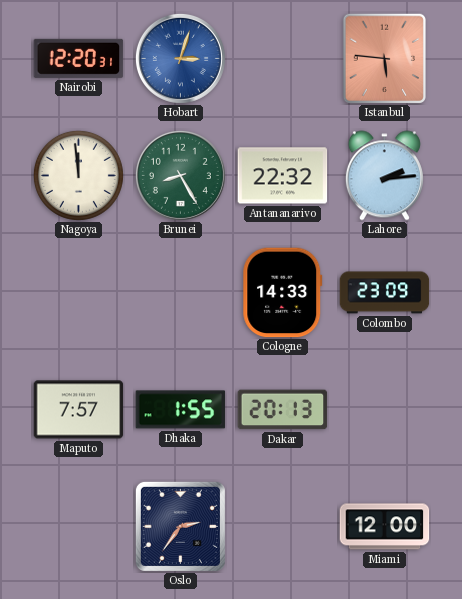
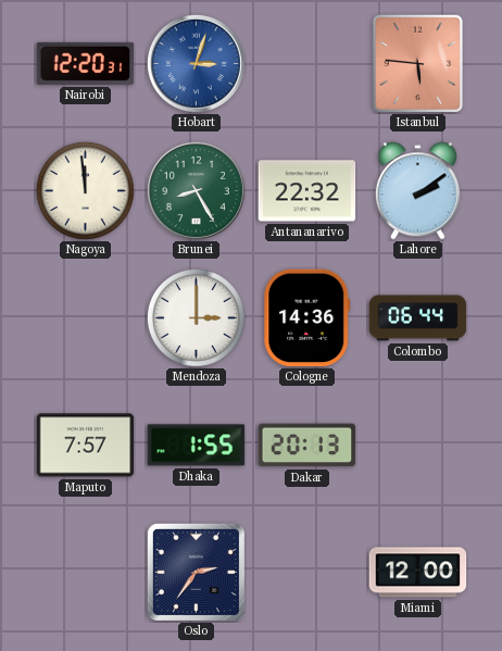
Lahore: 2:14 -> 2:09 (417, 191)
Mendoza: none -> 3:00 (196, 317)
Cologne: 14:33 -> 14:36 (308, 318)
Colombo: 23:09 -> 06:44 (418, 318)
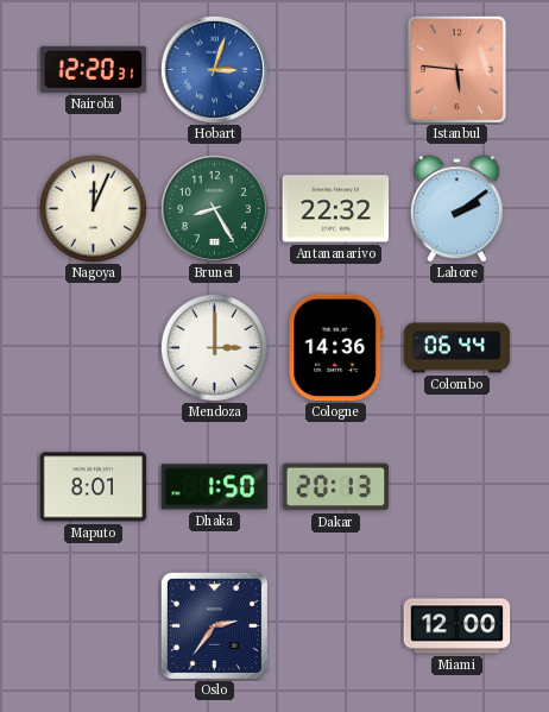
Nagoya: 11:59 -> 12:04 (93, 208)
Maputo: 7:57 -> 8:01 (94, 487)
Dhaka: 1:55 -> 1:50 (215, 487)
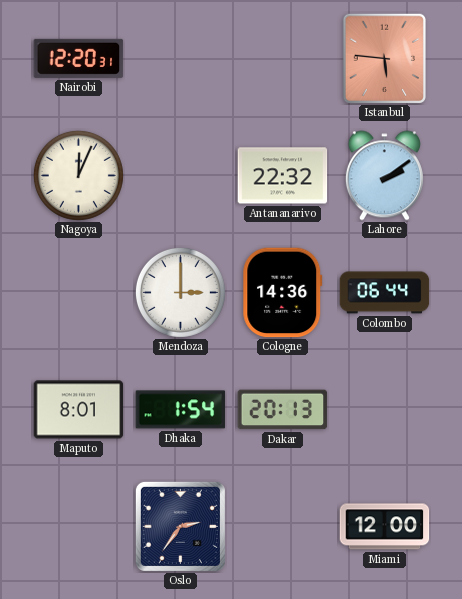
Hobart: 3:03 -> none (214, 69)
Brunei: 8:25 -> none (214, 208)
Dhaka: 1:50 -> 1:54 (181, 410)
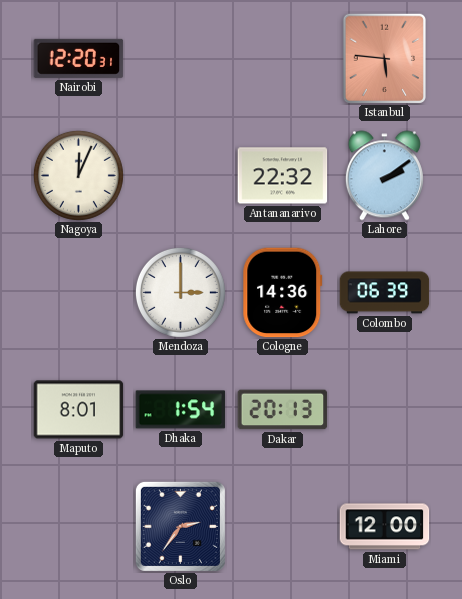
Colombo: 06:44 -> 06:39 (385, 293)
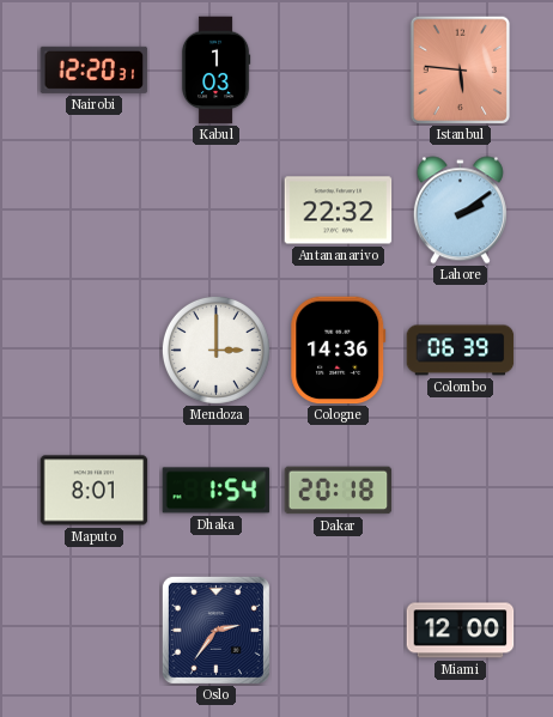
Kabul: none -> 1:03 (215, 71)
Nagoya: 12:04 -> none (78, 175)
Dakar: 20:13 -> 20:18 (339, 491)
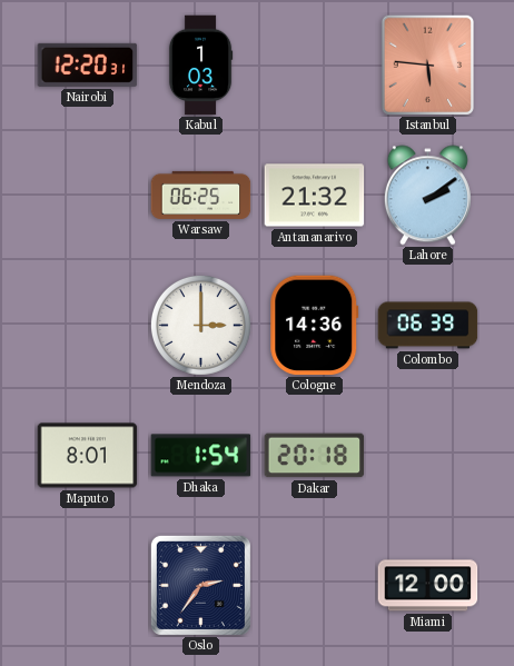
Warsaw: none -> 06:25 (201, 195)
Antananarivo: 22:32 -> 21:32 (315, 196)
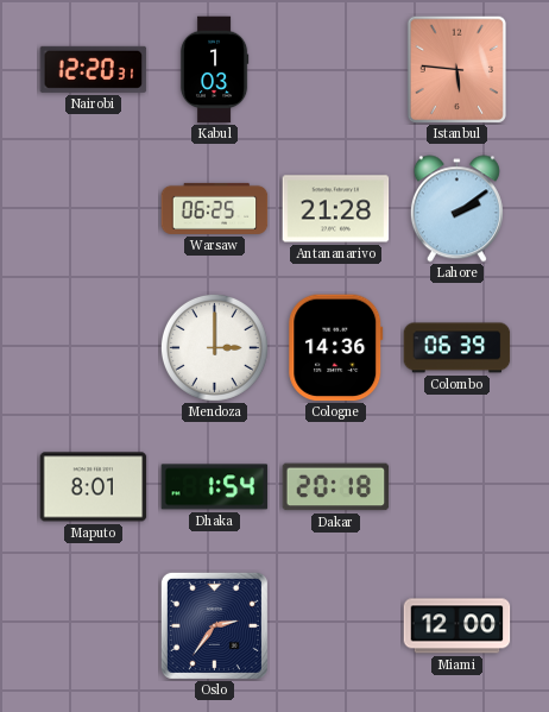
Antananarivo: 21:32 -> 21:28 (336, 209)
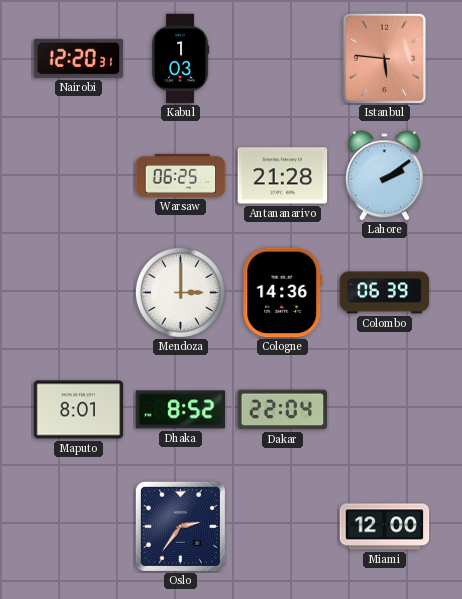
Dhaka: 1:54 -> 8:52 (181, 410)
Dakar: 20:18 -> 22:04 (283, 410)
